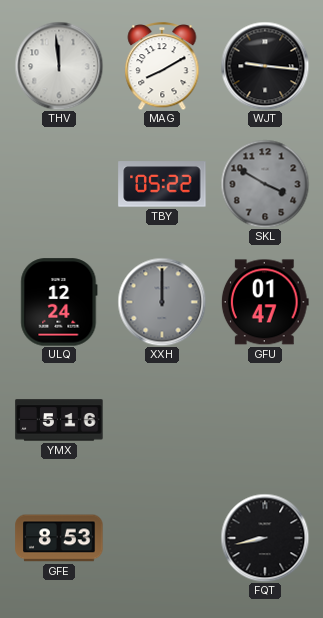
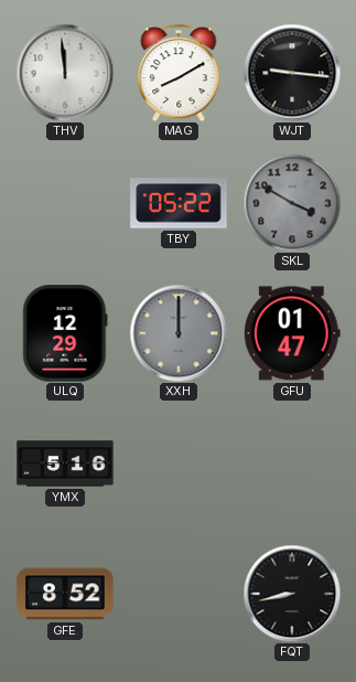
ULQ: 12:24 -> 12:29 (65, 333)
GFE: 8:53 -> 8:52 (65, 594)
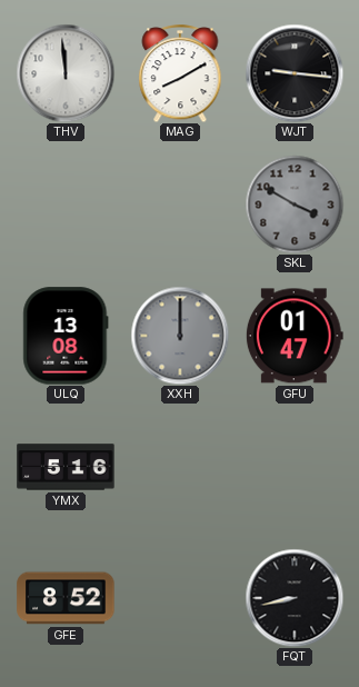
TBY: 05:22 -> none (179, 203)
ULQ: 12:29 -> 13:08 (66, 336)
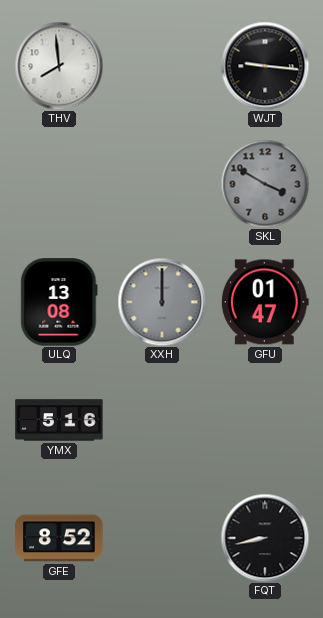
THV: 11:59 -> 7:59 (59, 66)
MAG: 8:10 -> none (180, 73)
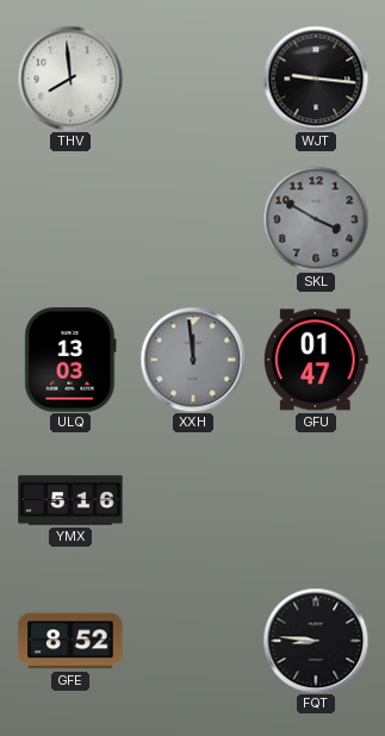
ULQ: 13:08 -> 13:03 (70, 360)
XXH: 12:00 -> 11:59 (193, 360)
FQT: 8:43 -> 8:46 (316, 641)
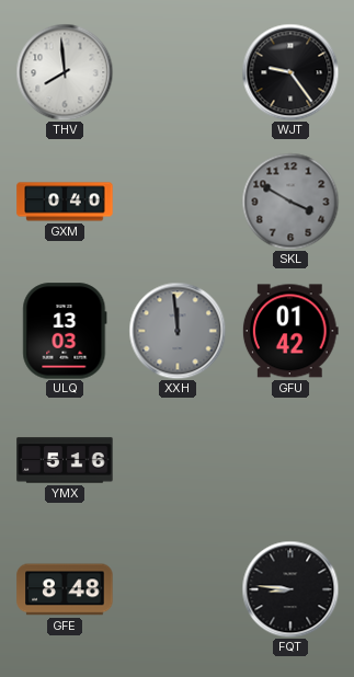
WJT: 9:16 -> 9:24 (290, 72)
GXM: none -> 0:40 (65, 202)
GFU: 01:47 -> 01:42 (290, 331)
GFE: 8:52 -> 8:48 (65, 589)
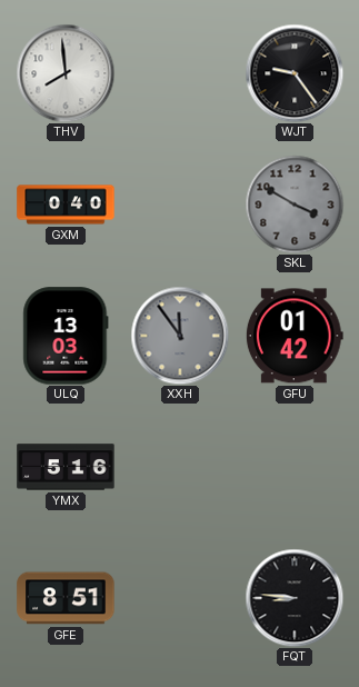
XXH: 11:59 -> 11:54 (180, 336)
GFE: 8:48 -> 8:51 (66, 598)
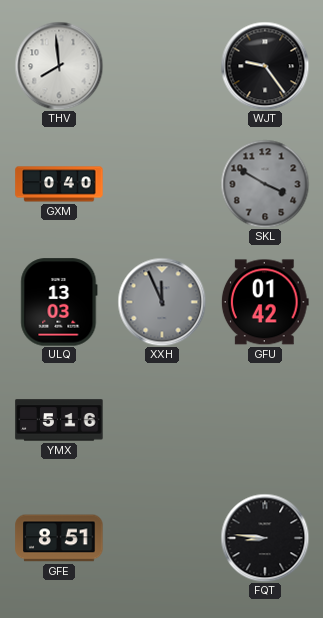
XXH: 11:54 -> 11:56 (162, 302)
